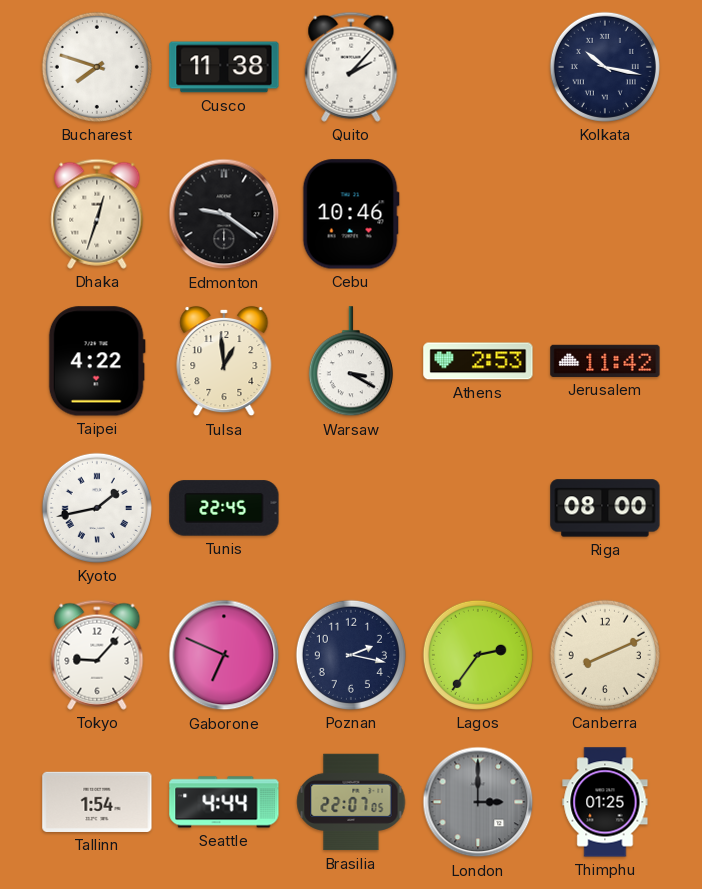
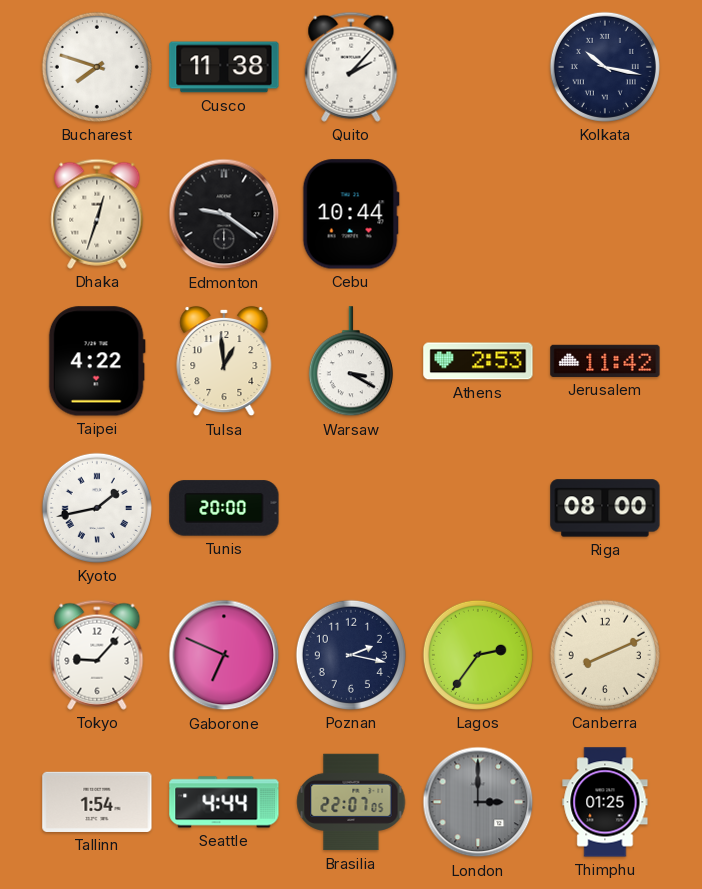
Cebu: 10:46 -> 10:44 (351, 214)
Tunis: 22:45 -> 20:00 (224, 508)
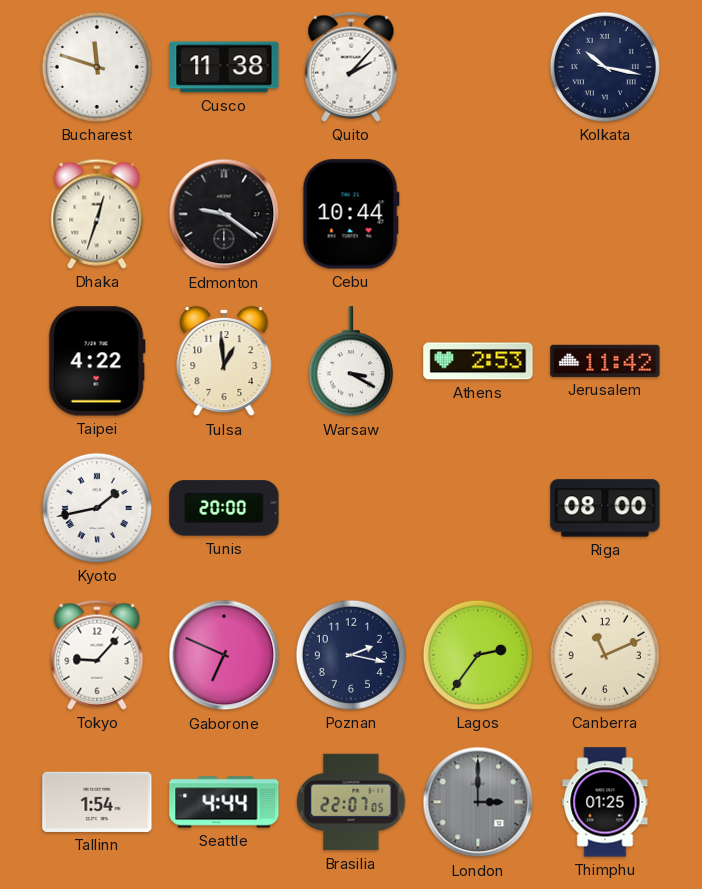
Bucharest: 7:48 -> 11:48 (97, 67)
Canberra: 8:11 -> 11:11 (605, 655)
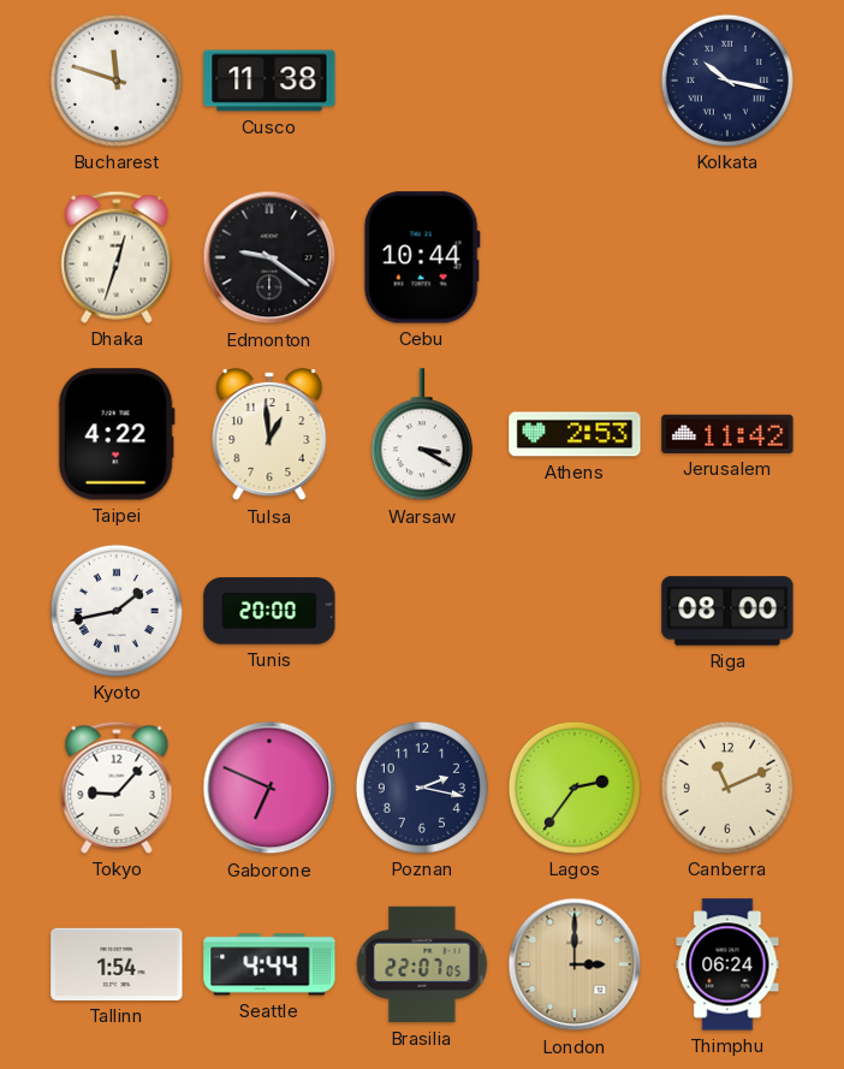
Quito: 2:07 -> none (351, 67)
London dial: grey -> champagne (575, 964)
Thimphu: 01:25 -> 06:24 (727, 964)
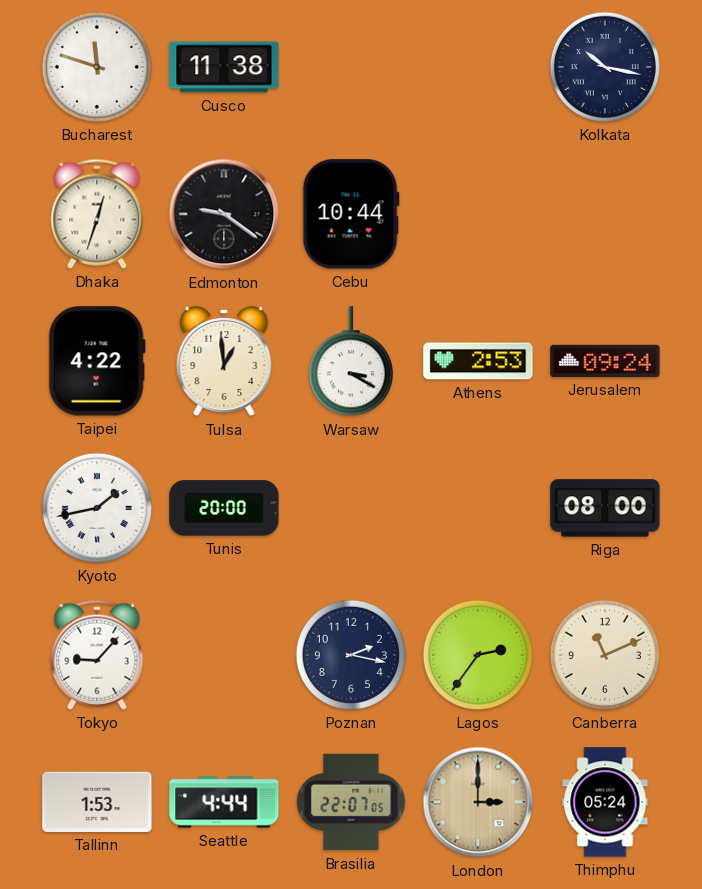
Jerusalem: 11:42 -> 09:24 (605, 361)
Gaborone: 6:49 -> none (269, 788)
Tallinn: 1:54 -> 1:53 (97, 802)
Thimphu: 06:24 -> 05:24 (605, 802)
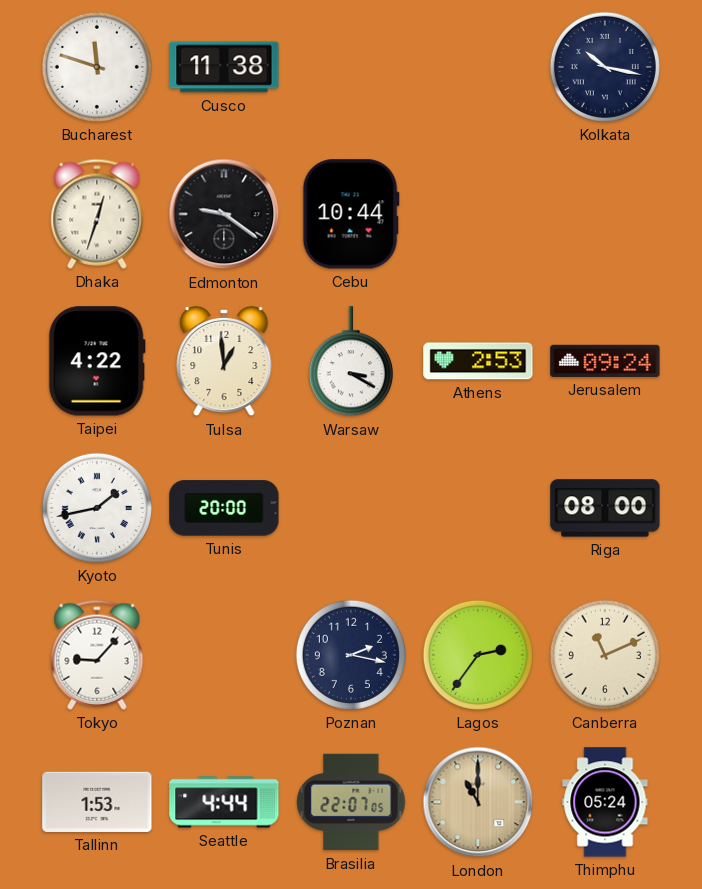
London: 3:00 -> 11:00 (478, 802)
